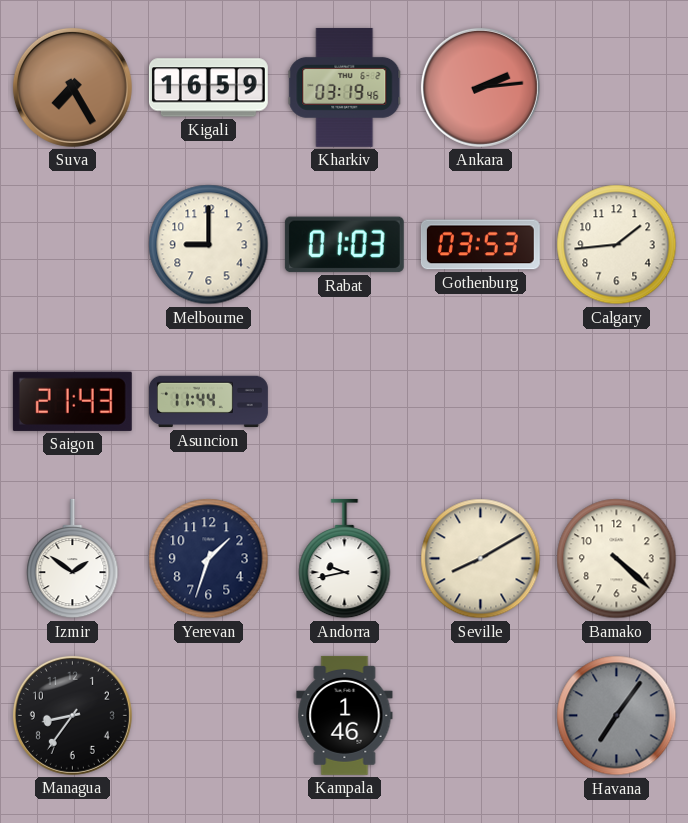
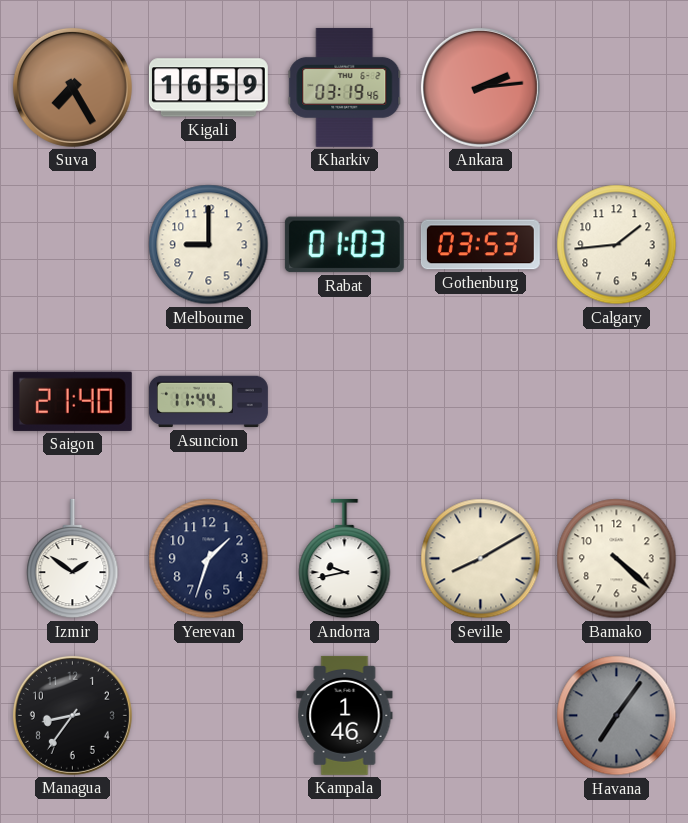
Saigon: 21:43 -> 21:40 (72, 401)
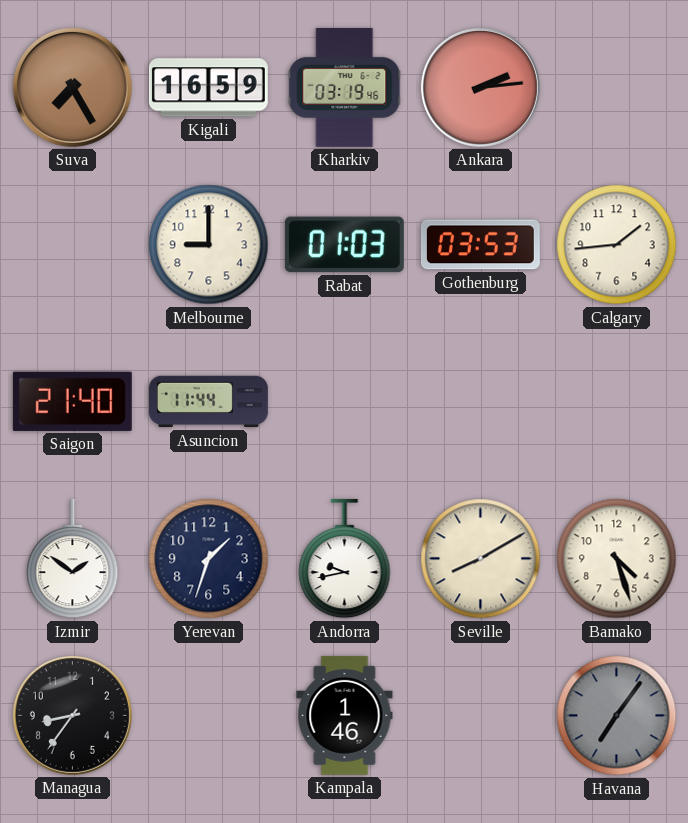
Bamako: 4:22 -> 4:27 (617, 559)
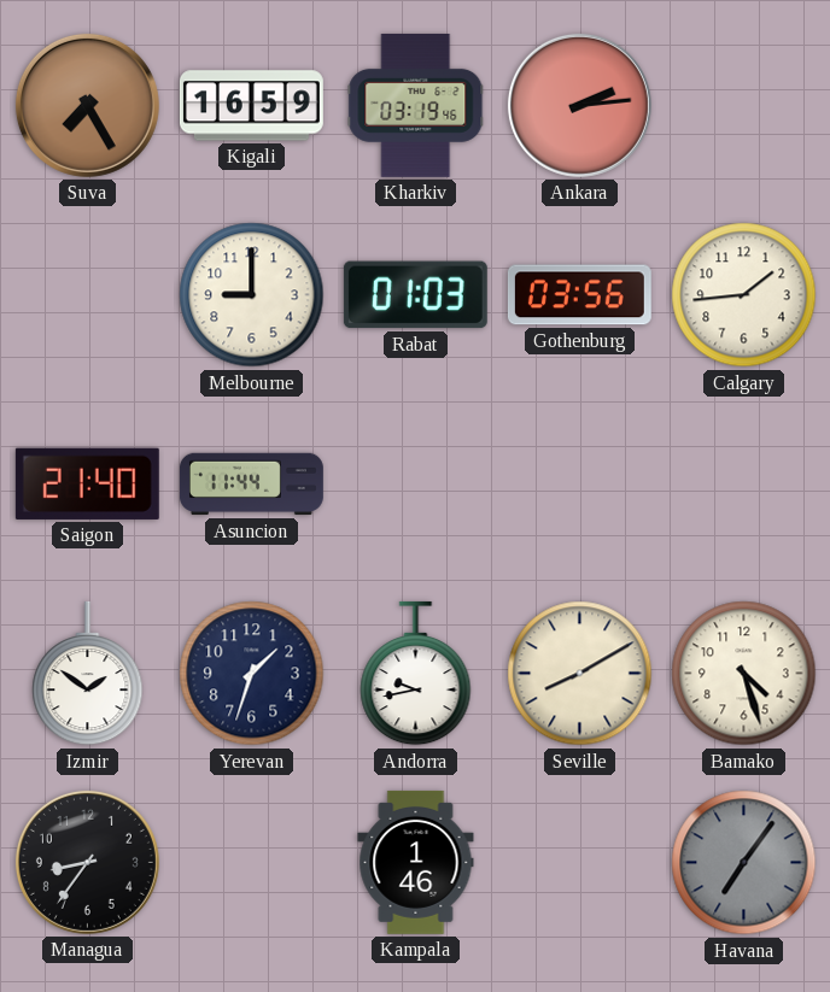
Gothenburg: 03:53 -> 03:56 (579, 295)
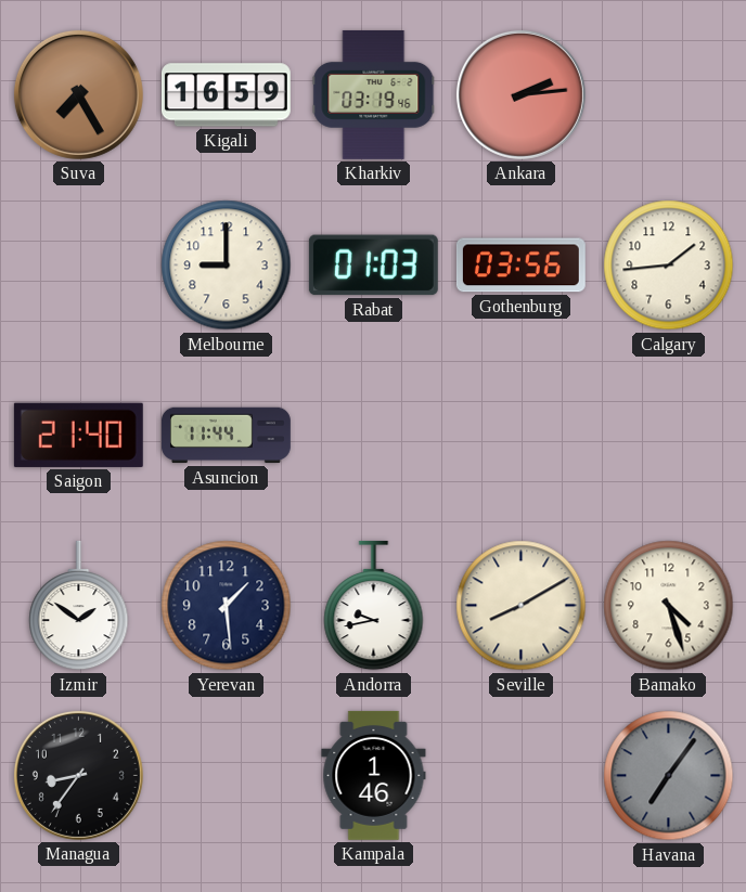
Yerevan: 1:33 -> 1:29 (227, 606)
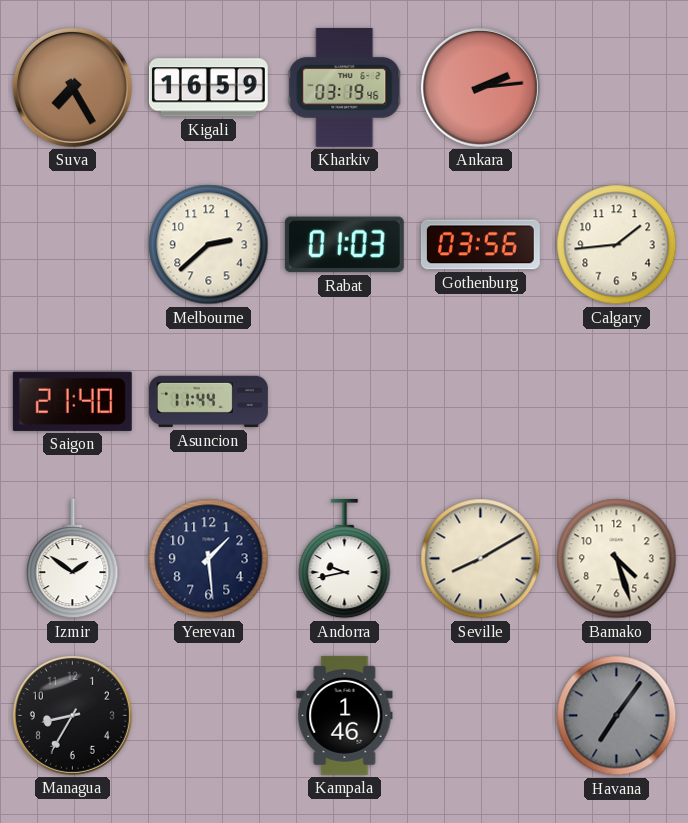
Melbourne: 9:00 -> 2:38 (209, 245)
Managua: 8:36 -> 8:35 (72, 715)
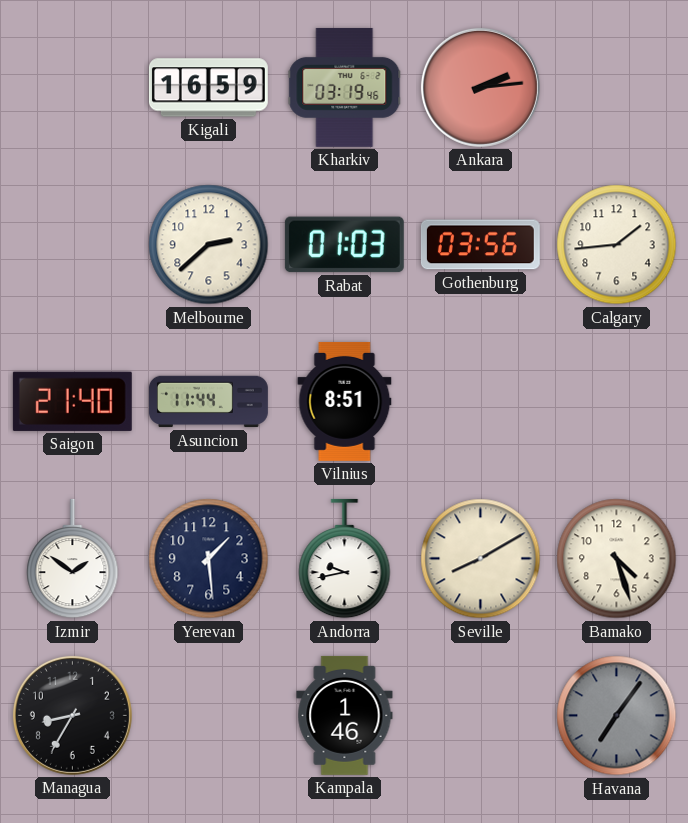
Suva: 7:25 -> none (72, 87)
Vilnius: none -> 8:51 (345, 401)
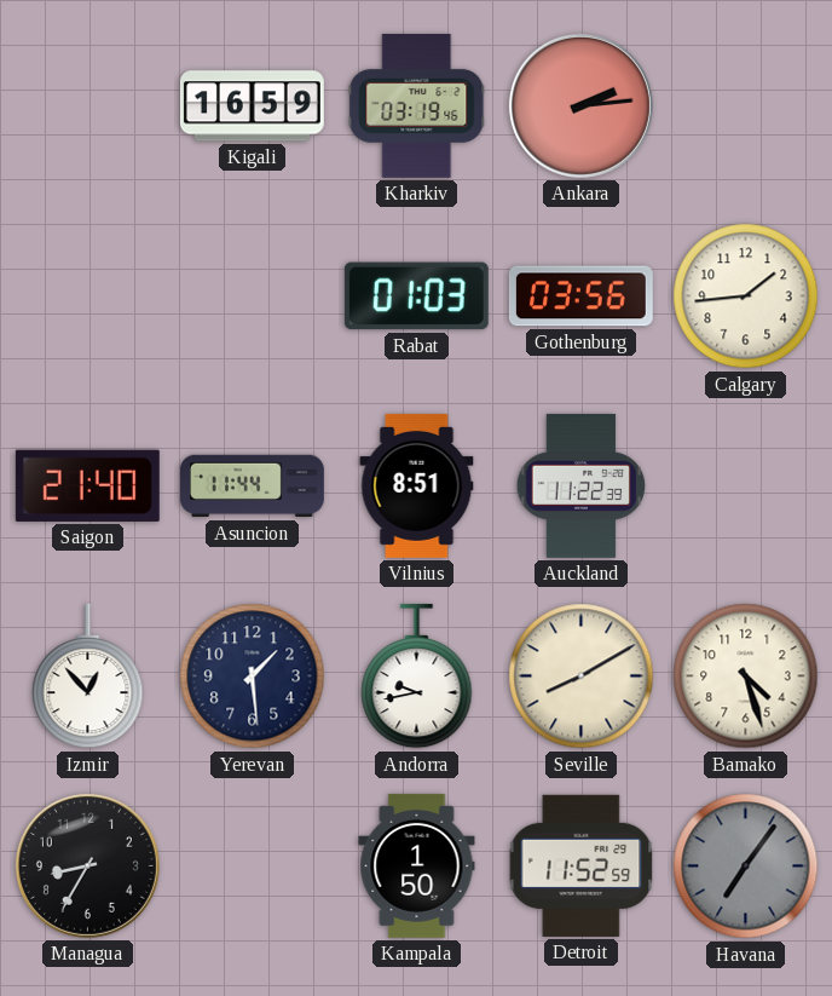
Melbourne: 2:38 -> none (209, 245)
Auckland: none -> 11:22 (580, 485)
Izmir: 1:51 -> 12:53 (88, 677)
Kampala: 1:46 -> 1:50 (417, 865)
Detroit: none -> 11:52 (582, 865)
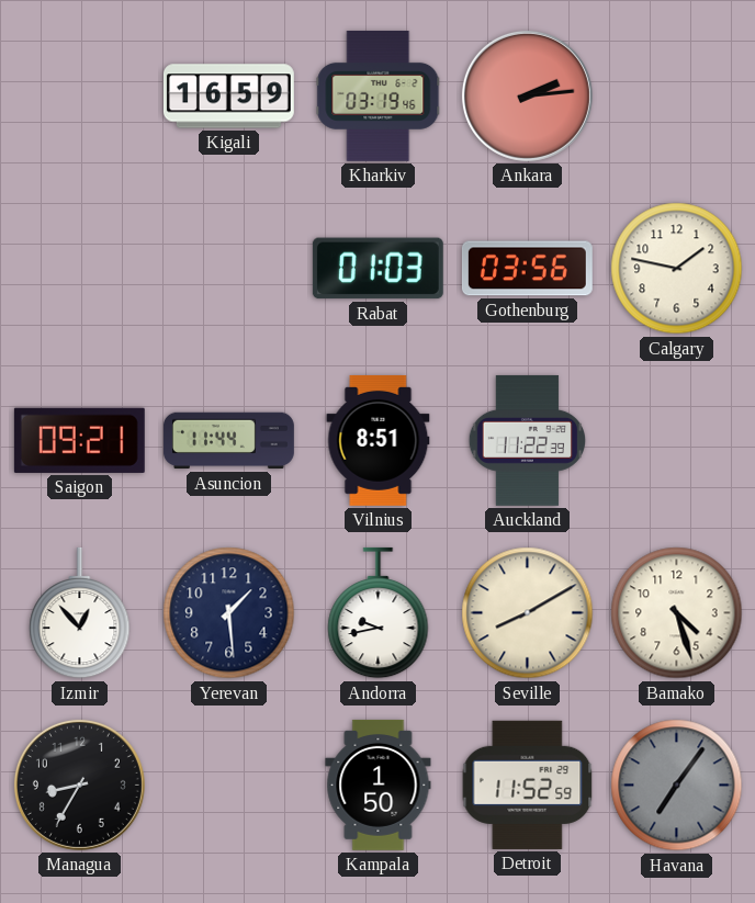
Calgary: 1:44 -> 1:47 (677, 269)
Saigon: 21:40 -> 09:21 (79, 440)
